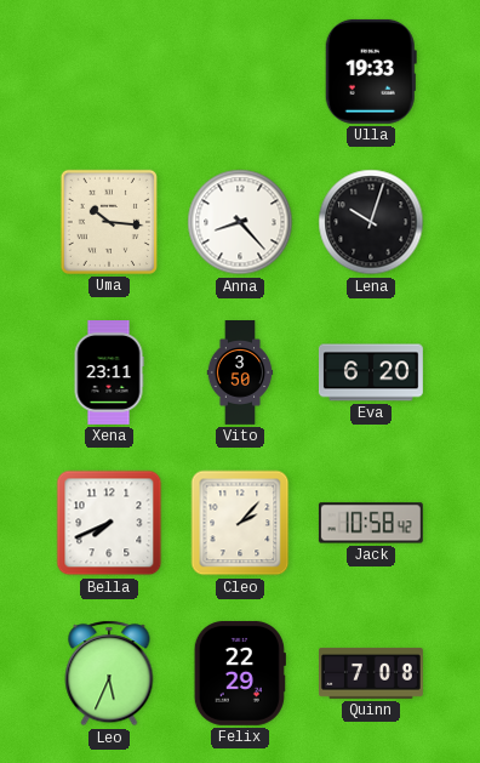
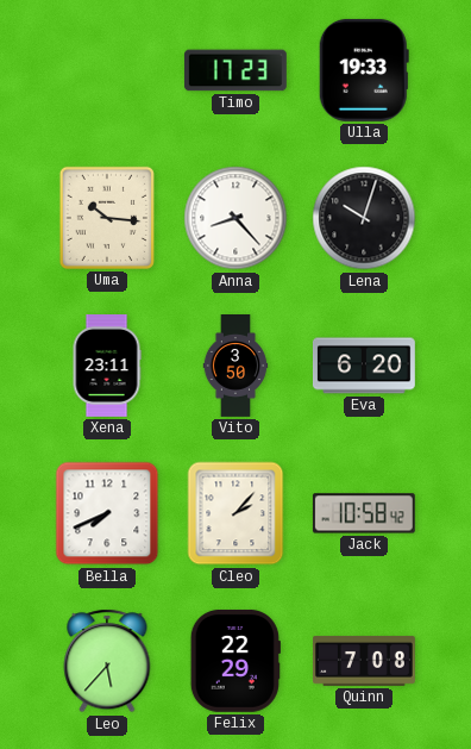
Timo: none -> 17:23 (235, 70)
Leo: 5:34 -> 5:37 (107, 661)
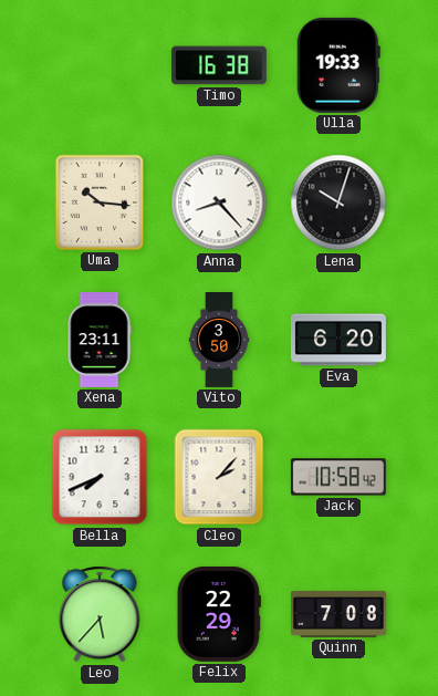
Timo: 17:23 -> 16:38 (219, 65)
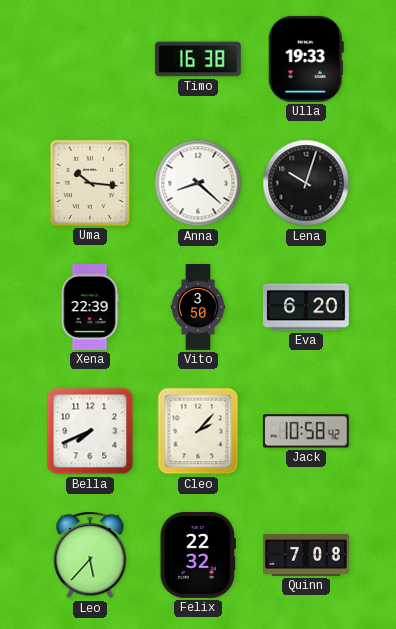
Anna: 8:23 -> 8:22 (198, 183)
Xena: 23:11 -> 22:39 (90, 308)
Felix: 22:29 -> 22:32 (198, 555)
